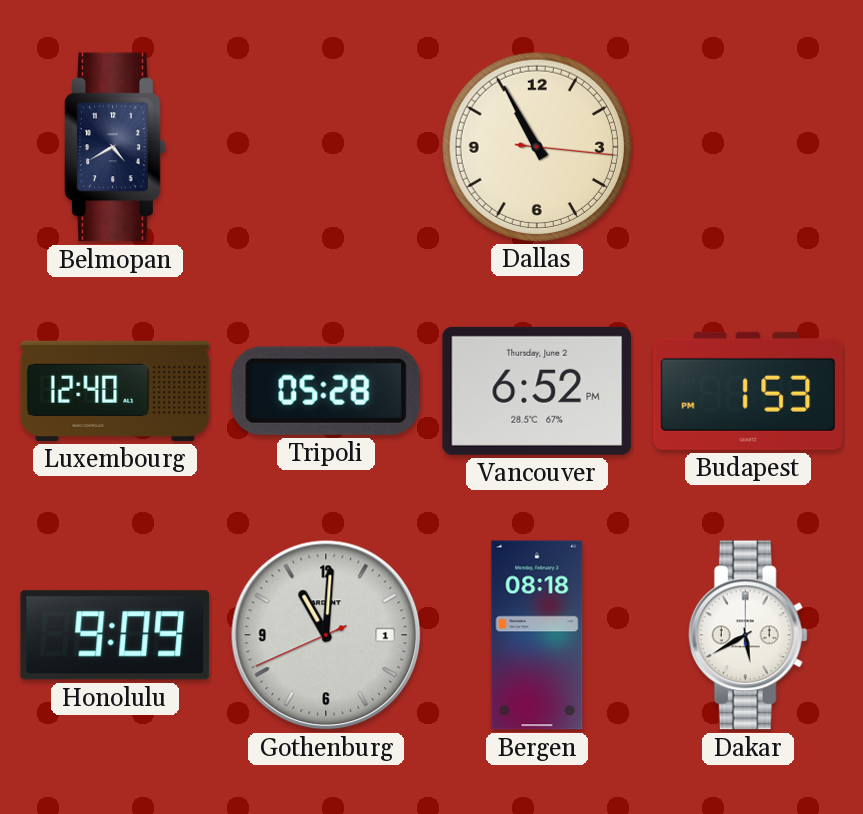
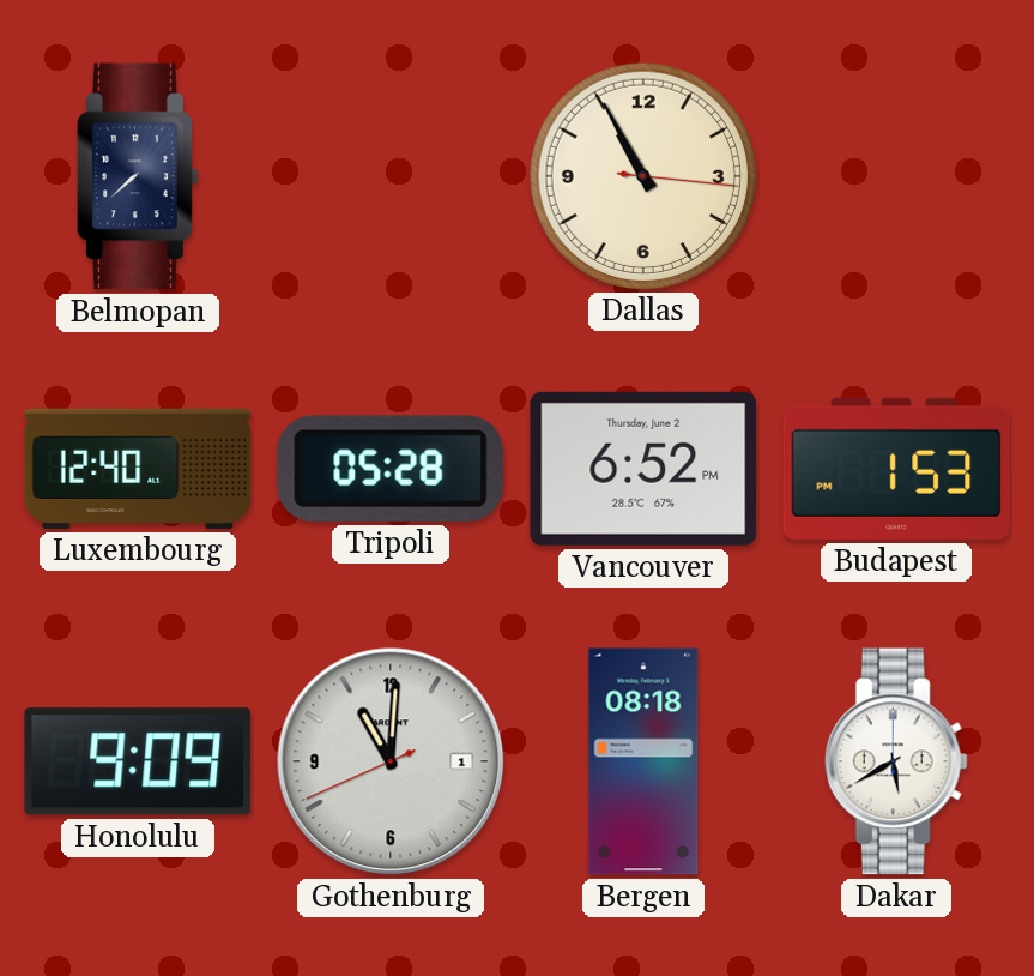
Belmopan: 4:40 -> 7:38 (139, 176)
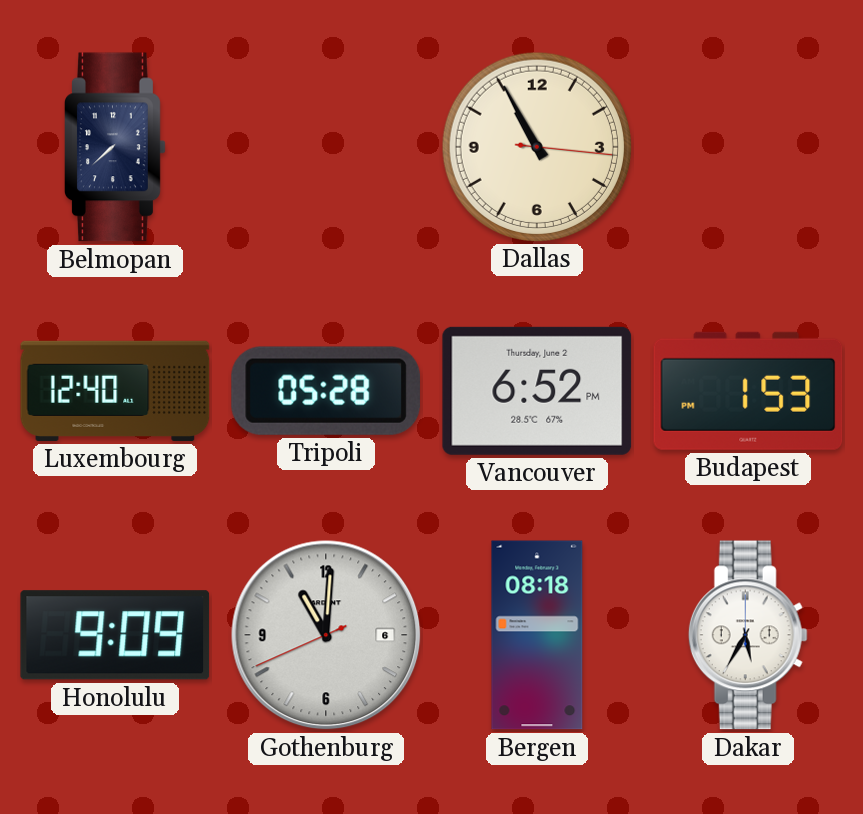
Gothenburg date: 1 -> 6 (326, 635)
Dakar: 5:40 -> 5:35 (748, 635)
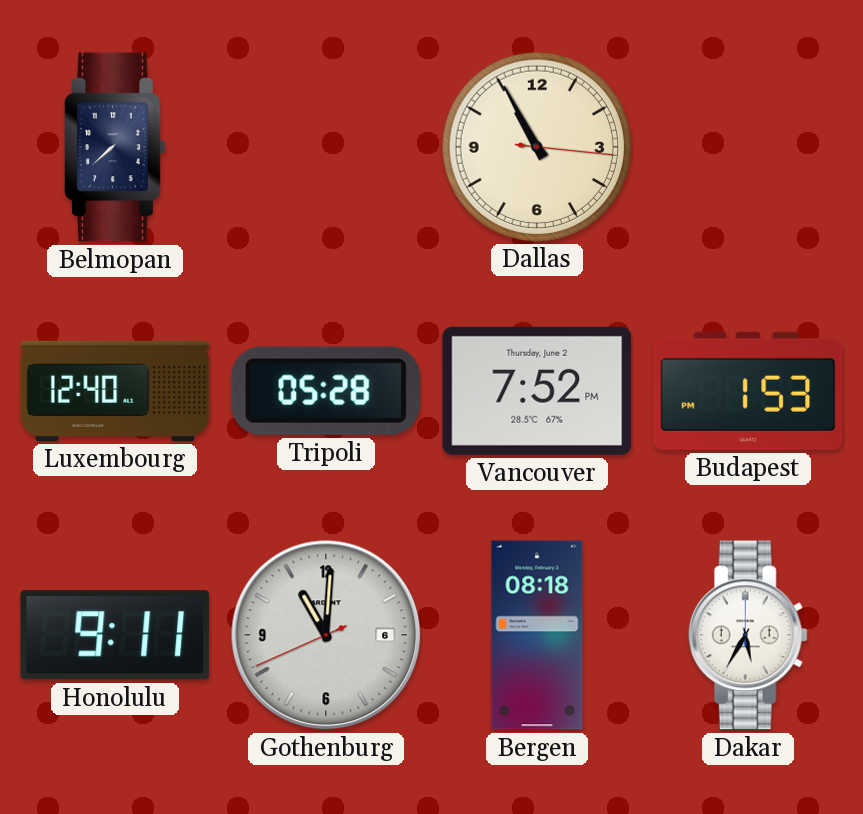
Vancouver: 6:52 -> 7:52 (537, 391)
Honolulu: 9:09 -> 9:11 (115, 635)
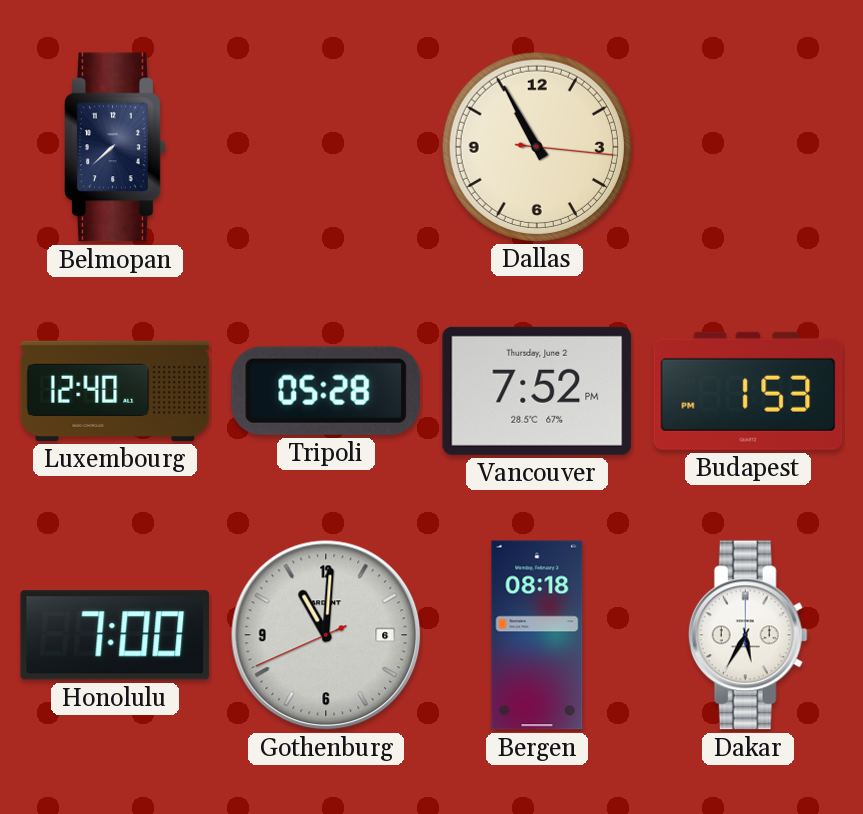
Honolulu: 9:11 -> 7:00 (115, 635)
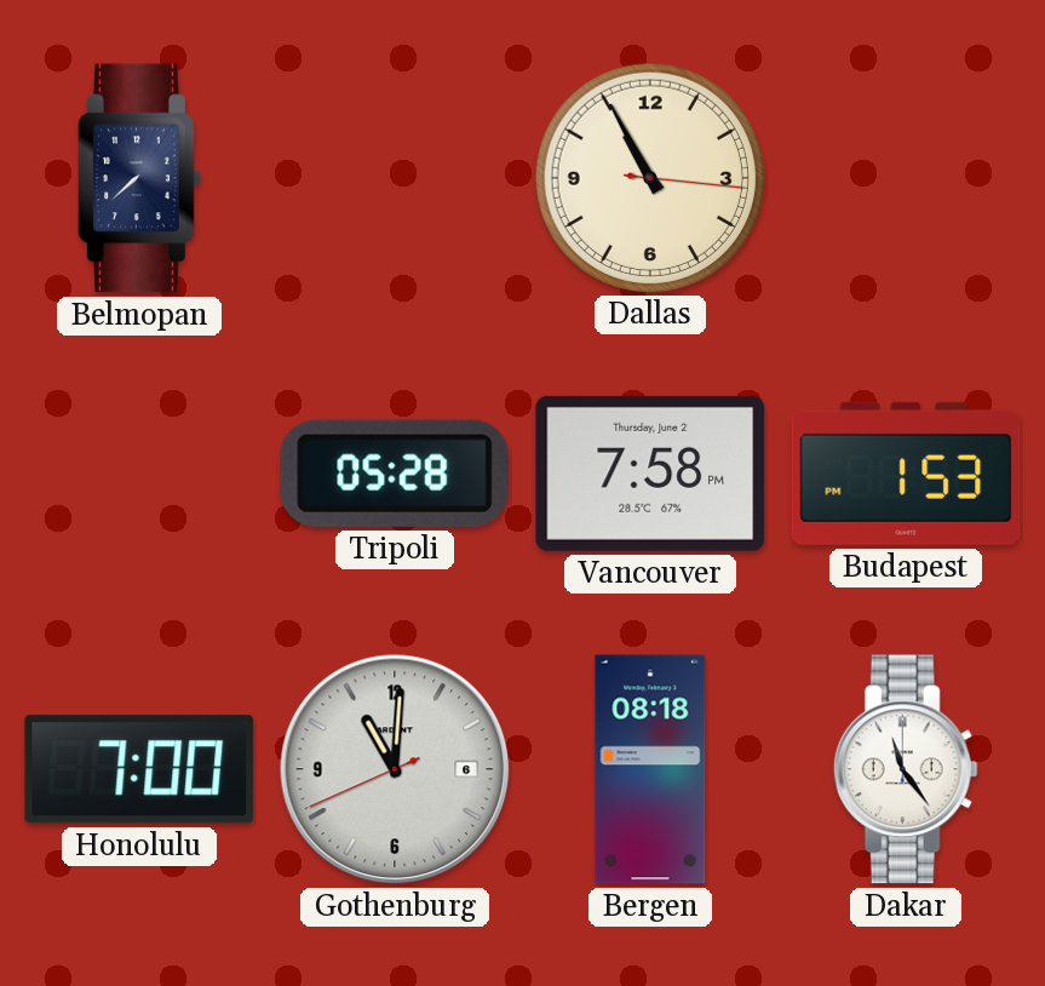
Luxembourg: 12:40 -> none (115, 391)
Vancouver: 7:52 -> 7:58 (650, 474)
Dakar: 5:35 -> 11:24 (906, 769)
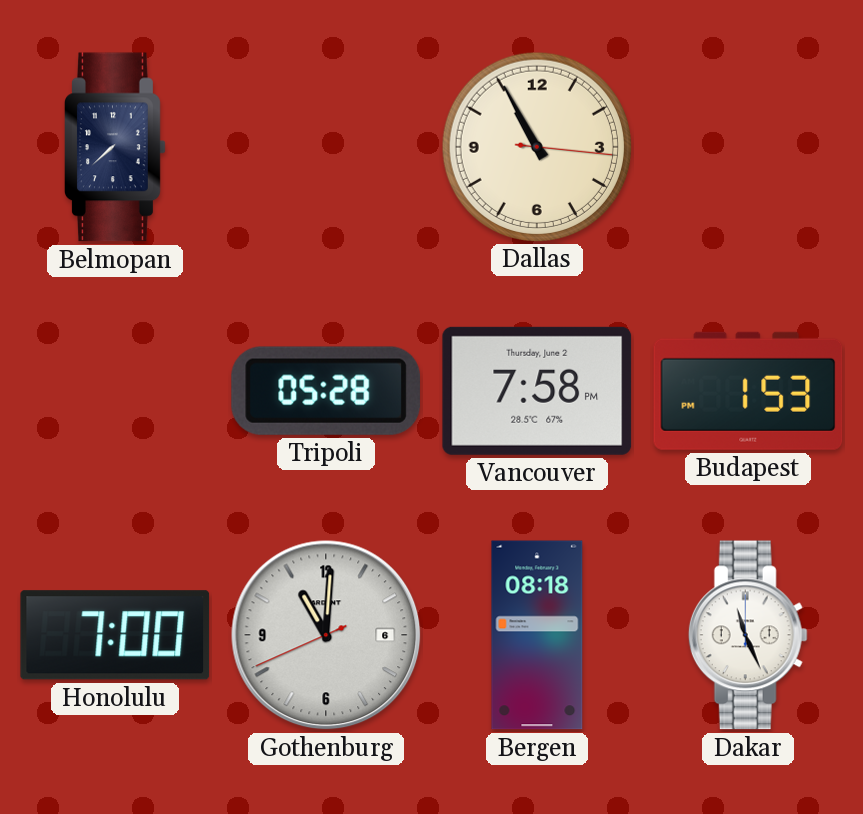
Dakar: 11:24 -> 11:26 (748, 635)
